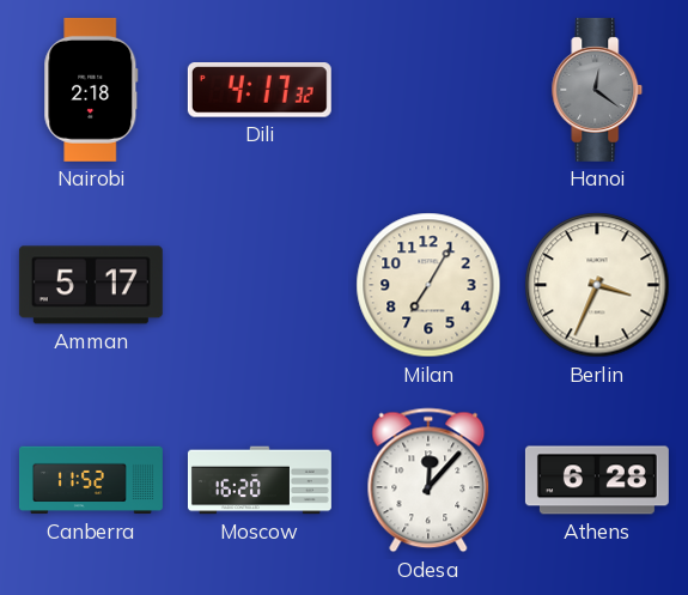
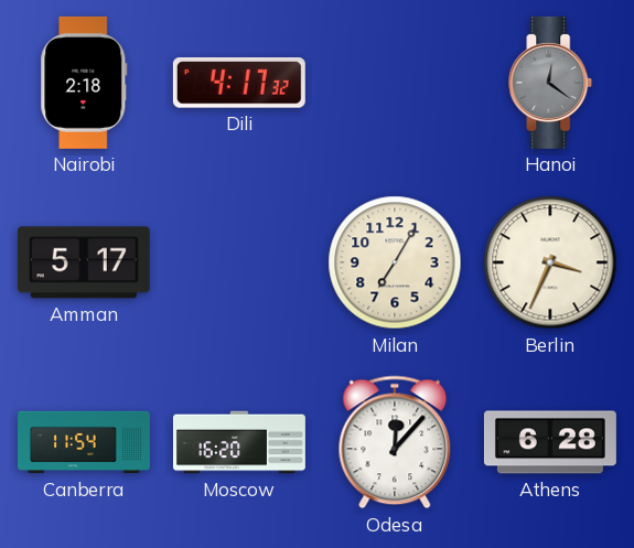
Canberra: 11:52 -> 11:54 (84, 442)
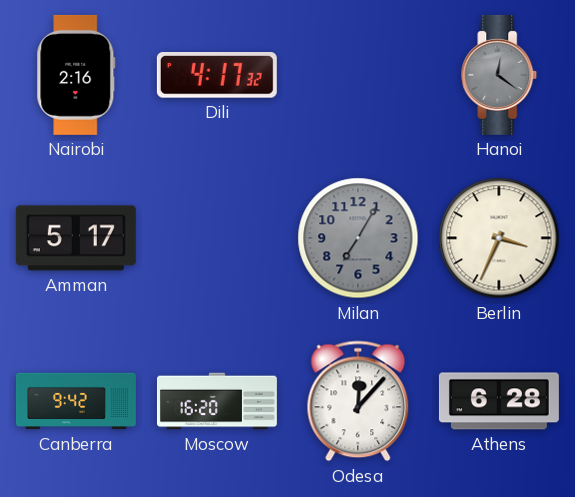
Nairobi: 2:18 -> 2:16 (76, 75)
Milan dial: cream -> grey (358, 238)
Canberra: 11:54 -> 9:42 (76, 401)
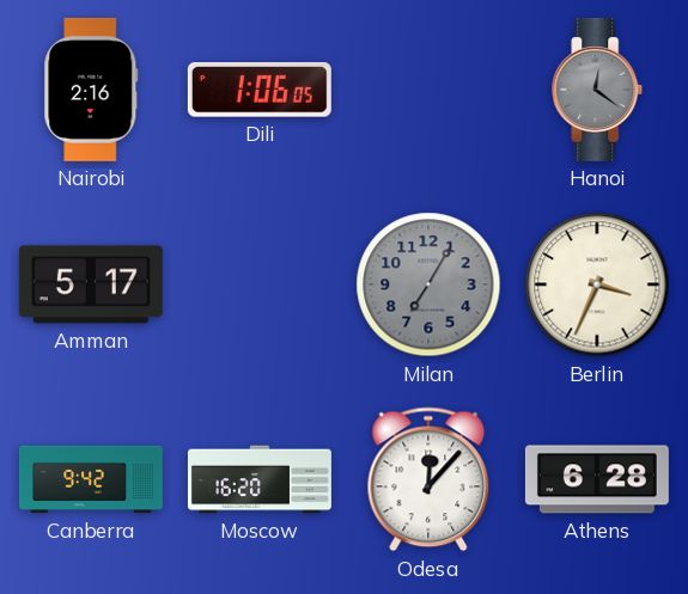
Dili: 4:17 -> 1:06 (260, 91)
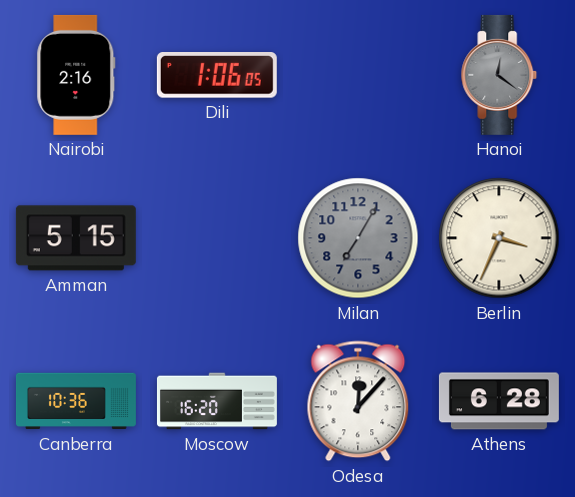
Amman: 5:17 -> 5:15 (76, 238)
Canberra: 9:42 -> 10:36 (76, 401)
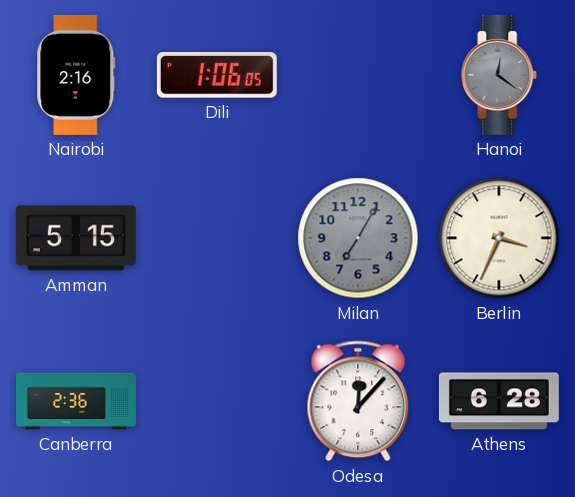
Canberra: 10:36 -> 2:36 (76, 401)
Moscow: 16:20 -> none (217, 401)
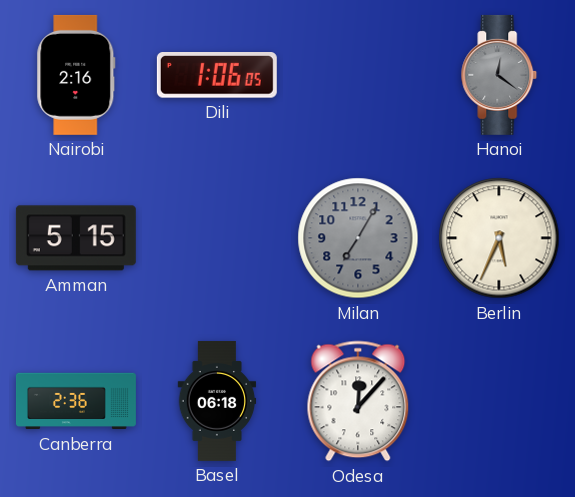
Berlin: 3:34 -> 5:34 (499, 238)
Basel: none -> 06:18 (217, 401)
Athens: 6:28 -> none (499, 401)
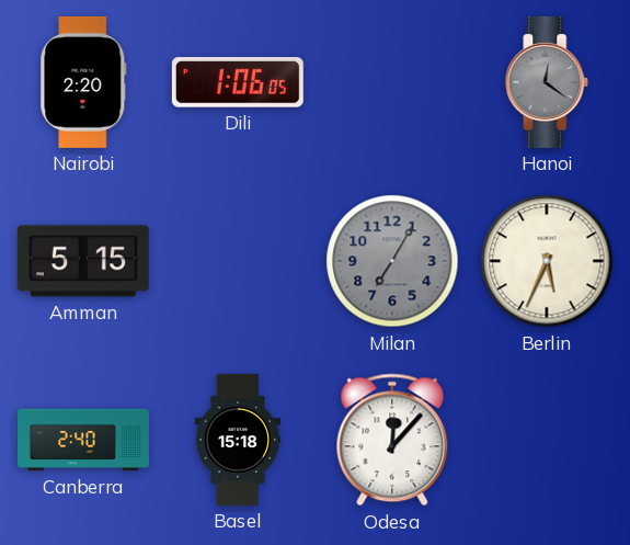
Nairobi: 2:16 -> 2:20 (83, 82)
Canberra: 2:36 -> 2:40 (83, 440)
Basel: 06:18 -> 15:18 (238, 440)
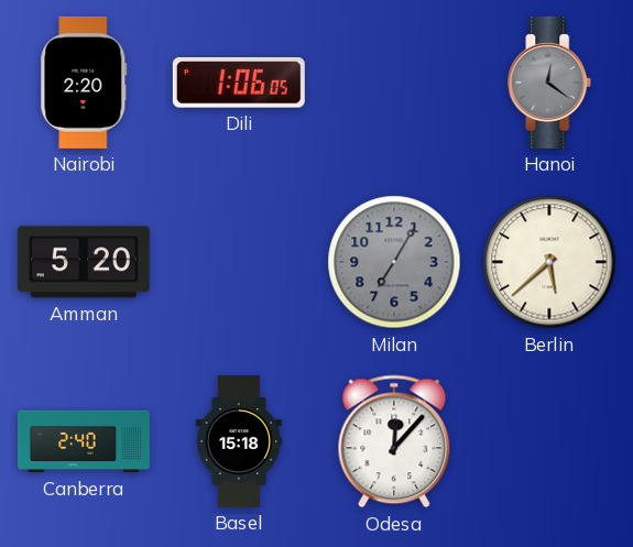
Amman: 5:15 -> 5:20 (84, 262)
Berlin: 5:34 -> 5:38 (549, 262)
